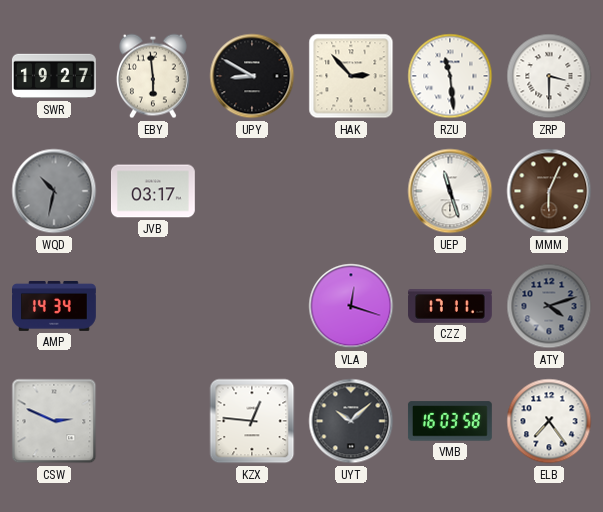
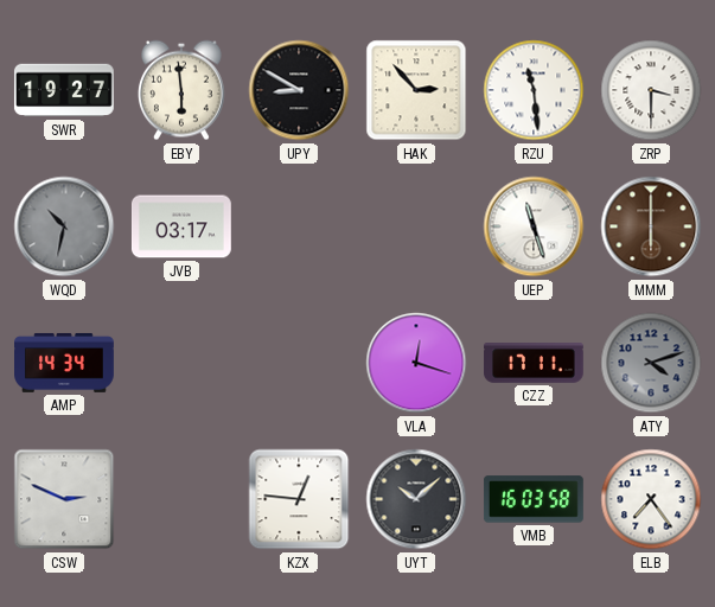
MMM: 6:04 -> 6:00 (651, 226)
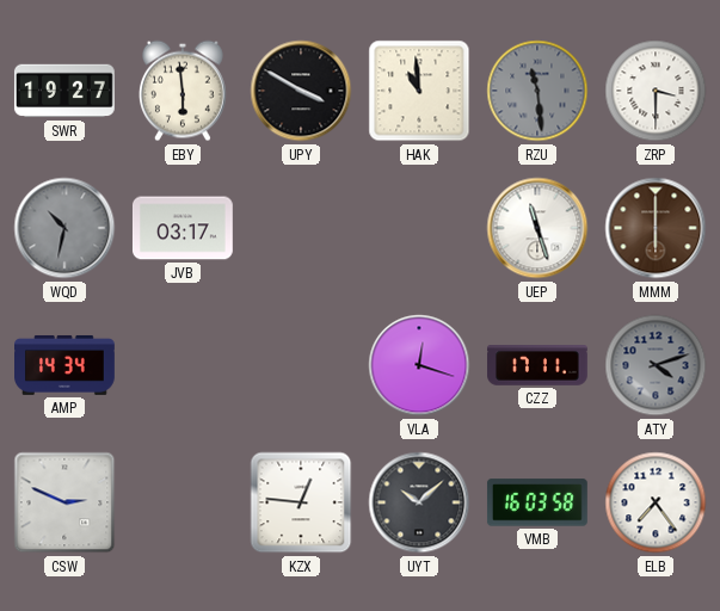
UPY: 8:50 -> 3:50 (301, 91)
HAK: 2:53 -> 10:59 (419, 91)
RZU dial: white -> grey (537, 91)
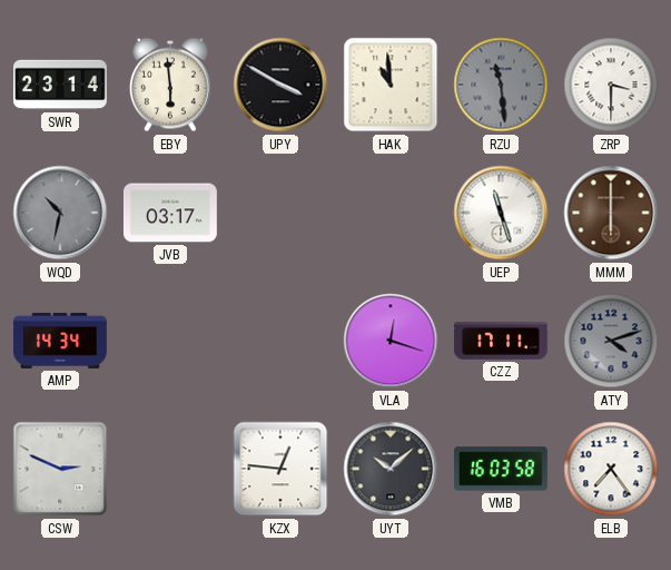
SWR: 19:27 -> 23:14 (60, 85)
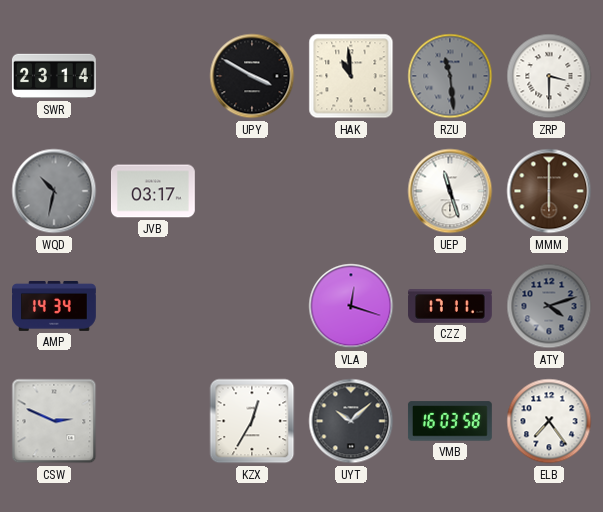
EBY: 5:59 -> none (170, 85)
KZX: 12:46 -> 12:35 (252, 421)
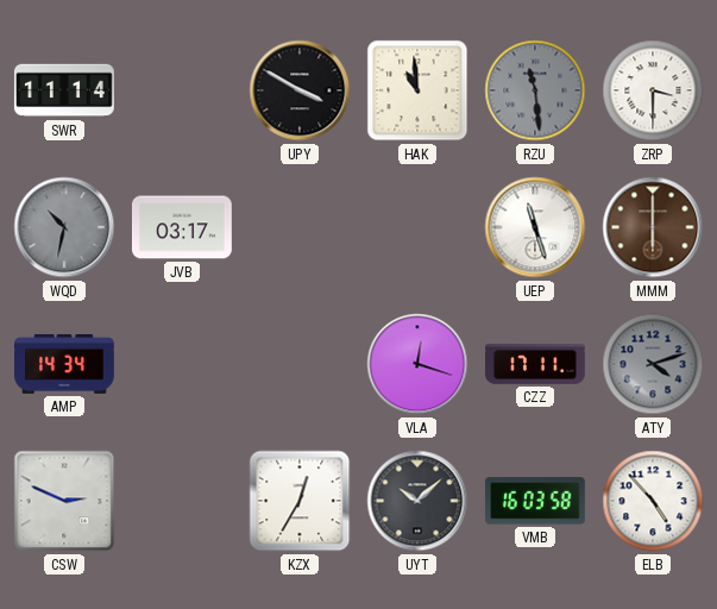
SWR: 23:14 -> 11:14 (64, 90)
ELB: 7:24 -> 4:53 (653, 501)
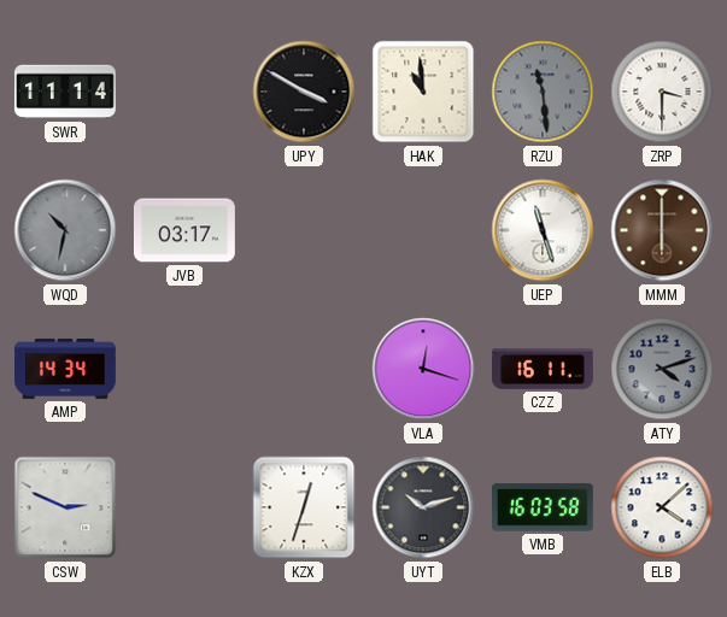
CZZ: 17:11 -> 16:11 (544, 370)
KZX: 12:35 -> 12:33 (304, 507)
UYT: 10:08 -> 10:12 (423, 507)
ELB: 4:53 -> 4:08 (662, 507)
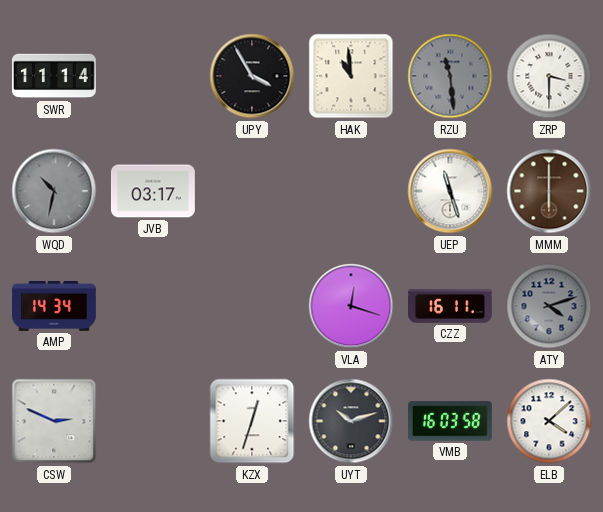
UPY: 3:50 -> 3:55 (252, 76)
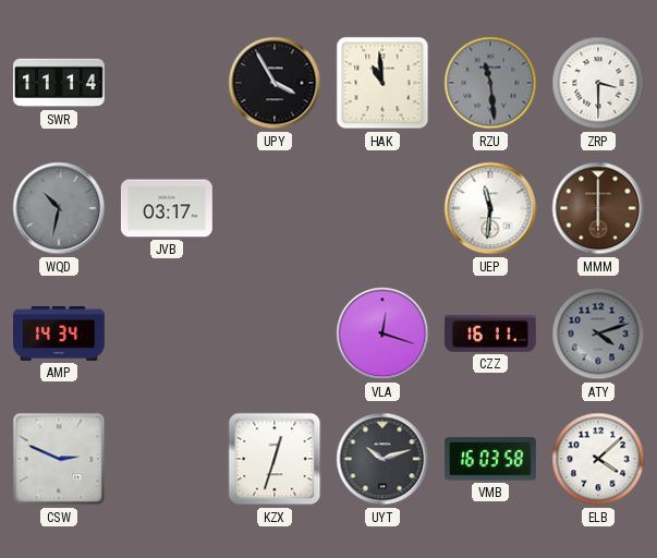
UEP: 11:27 -> 11:31 (490, 208)
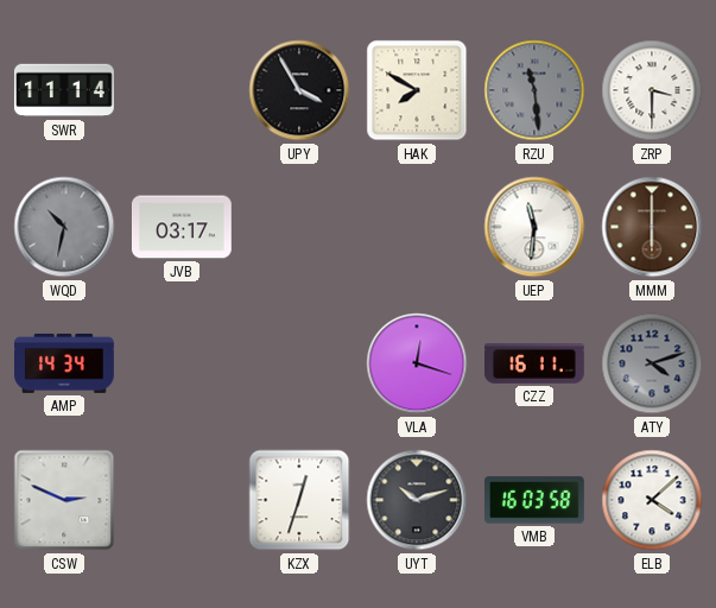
HAK: 10:59 -> 7:50 (417, 90)
